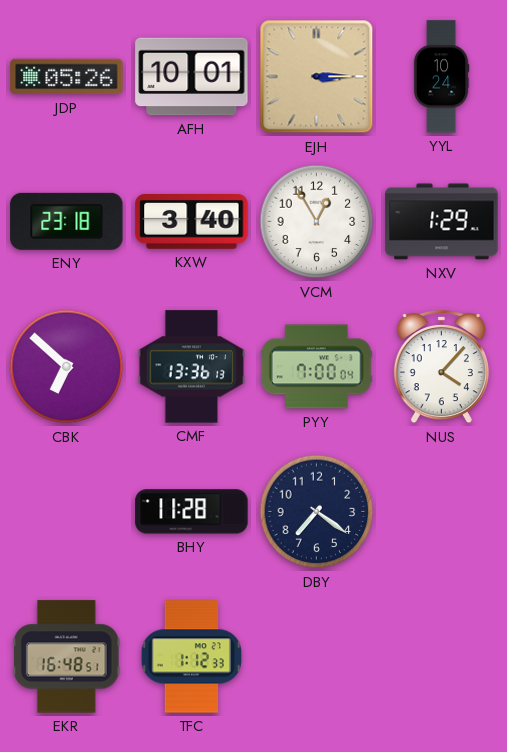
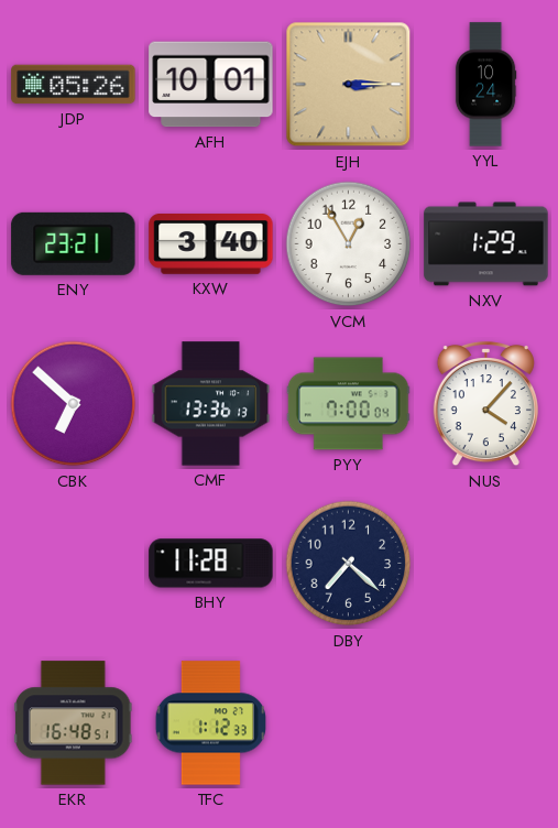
ENY: 23:18 -> 23:21 (74, 243)
DBY: 7:21 -> 7:22 (349, 564)
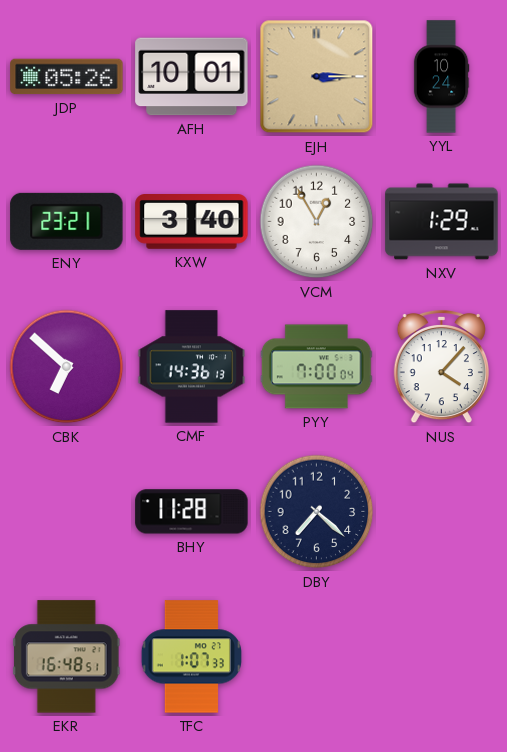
CMF: 13:36 -> 14:36 (192, 367)
TFC: 1:12 -> 1:07 (191, 657)
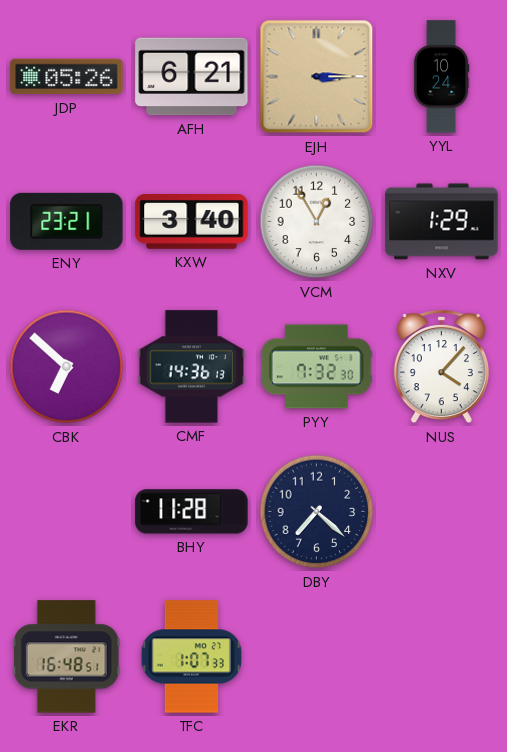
AFH: 10:01 -> 6:21 (192, 77)
PYY: 7:00 -> 7:32 (316, 367)
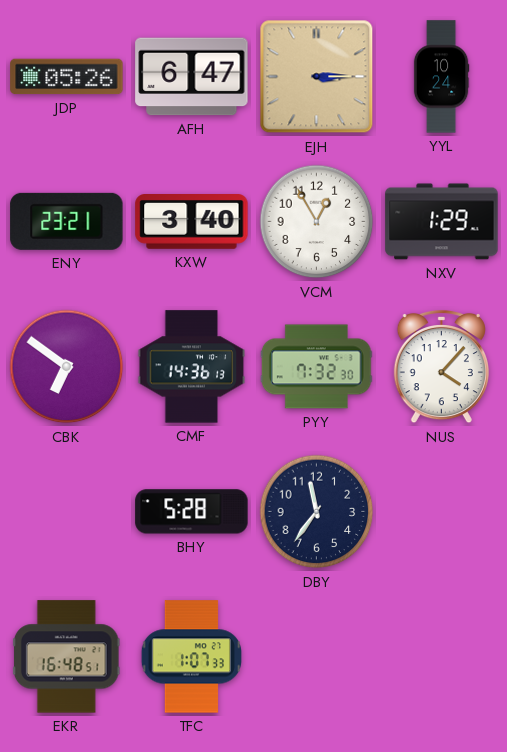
AFH: 6:21 -> 6:47 (192, 77)
CBK: 6:52 -> 6:51 (67, 367)
BHY: 11:28 -> 5:28 (192, 512)
DBY: 7:22 -> 11:36 (317, 512)
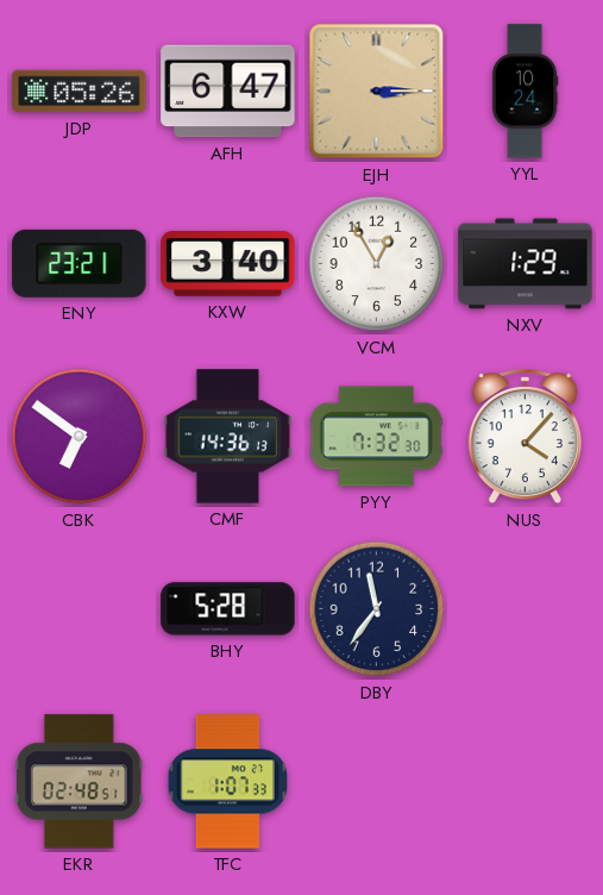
EKR: 16:48 -> 02:48 (78, 782)
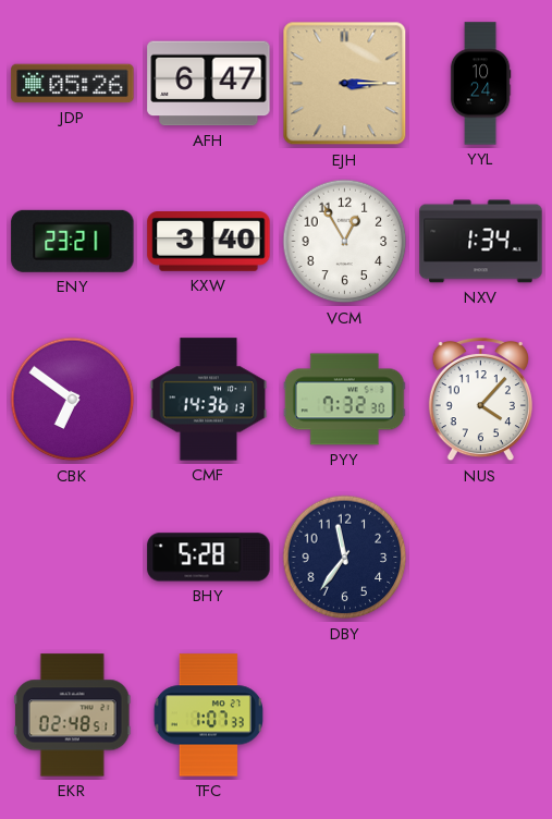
NXV: 1:29 -> 1:34 (481, 242)
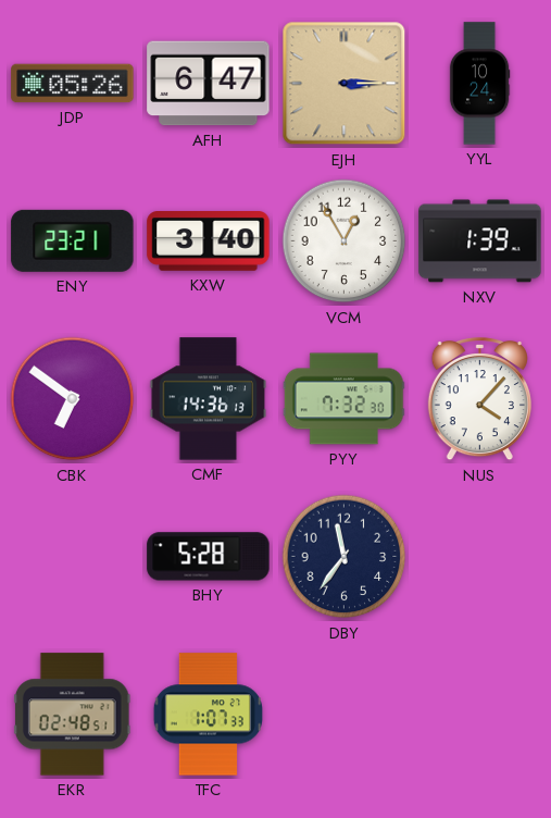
NXV: 1:34 -> 1:39 (480, 241)
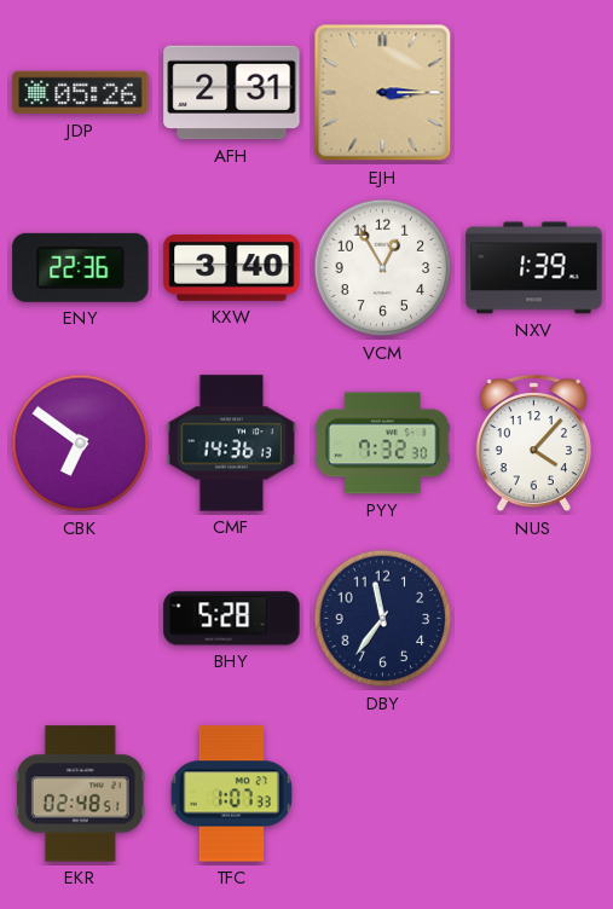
AFH: 6:47 -> 2:31 (232, 93)
YYL: 10:24 -> none (479, 84)
ENY: 23:21 -> 22:36 (81, 267)
